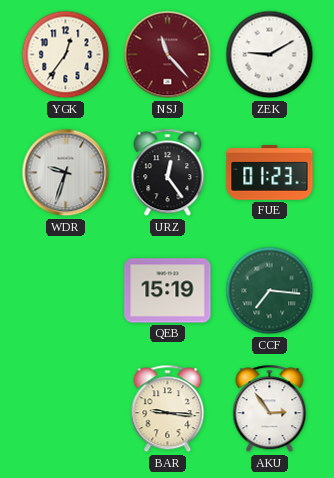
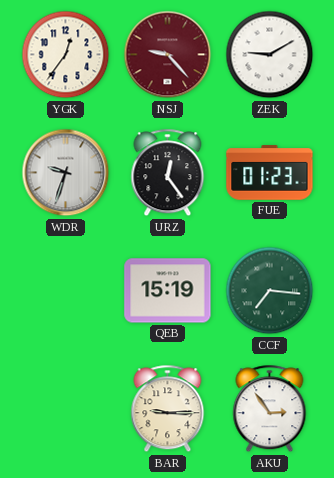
NSJ: 11:23 -> 9:23 (168, 55)
BAR: 9:16 -> 9:15 (168, 409)
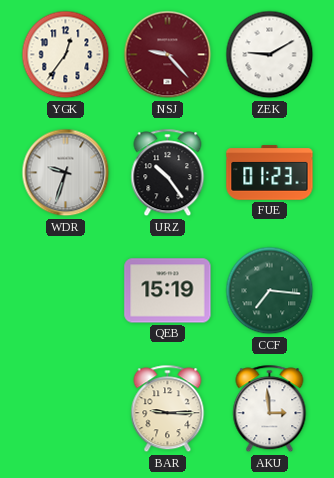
URZ: 12:24 -> 10:24 (168, 173)
AKU: 2:54 -> 2:59 (270, 409)
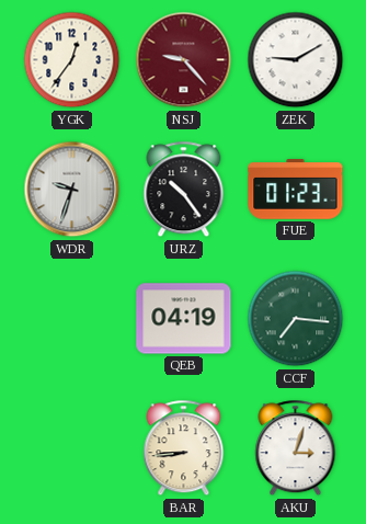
QEB: 15:19 -> 04:19 (184, 319)
BAR: 9:15 -> 8:44 (184, 448)
AKU: 2:59 -> 3:03 (296, 448)
